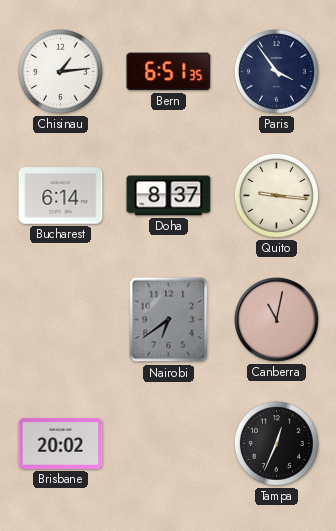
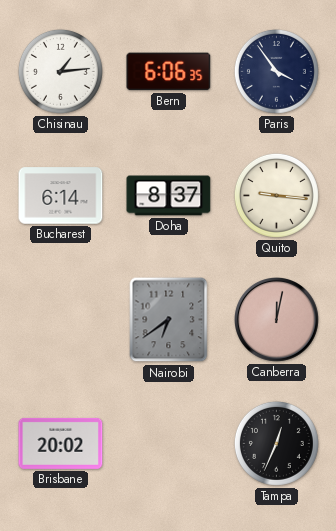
Bern: 6:51 -> 6:06 (169, 72)
Canberra: 11:02 -> 12:02 (277, 320)
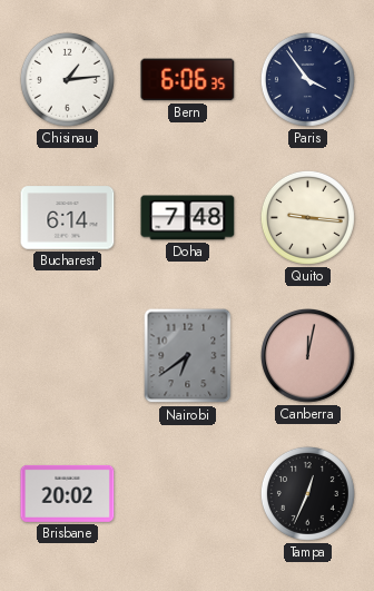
Doha: 8:37 -> 7:48 (188, 218)
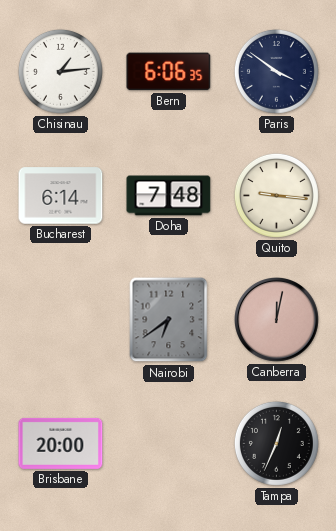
Paris: 3:54 -> 3:51 (276, 71)
Brisbane: 20:02 -> 20:00 (61, 443)
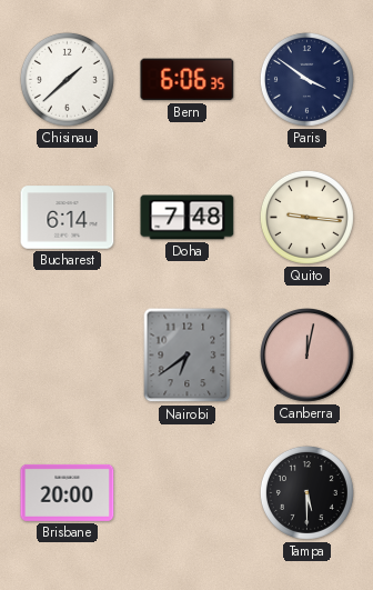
Chisinau: 1:14 -> 1:38 (67, 79)
Tampa: 12:34 -> 5:30 (306, 492)
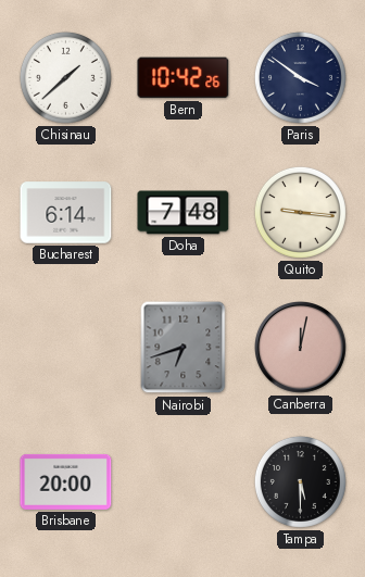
Bern: 6:06 -> 10:42 (184, 78)
Nairobi: 6:39 -> 6:42 (184, 348)
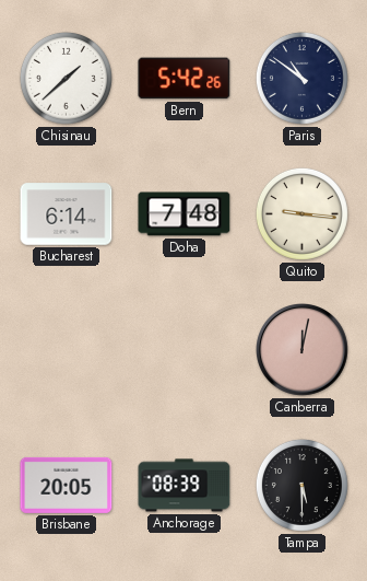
Bern: 10:42 -> 5:42 (185, 79)
Paris: 3:51 -> 10:51 (301, 78)
Nairobi: 6:42 -> none (184, 348)
Brisbane: 20:00 -> 20:05 (67, 485)
Anchorage: none -> 08:39 (185, 486)
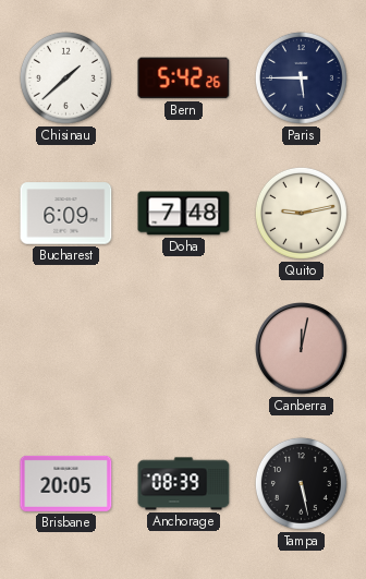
Paris: 10:51 -> 5:45 (301, 77)
Bucharest: 6:14 -> 6:09 (66, 214)
Quito: 9:16 -> 9:13 (301, 213)
Tampa: 5:30 -> 5:28 (301, 483)
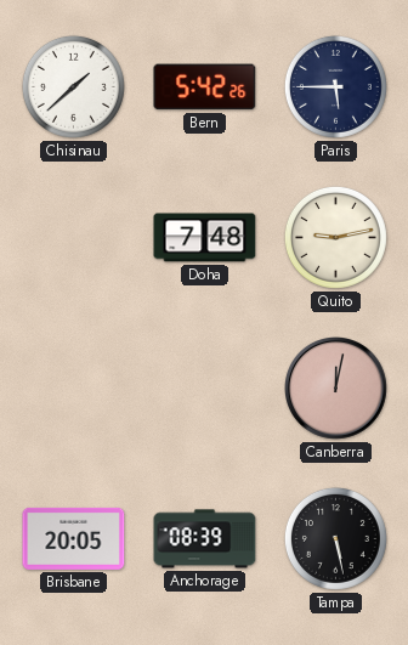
Bucharest: 6:09 -> none (66, 214)
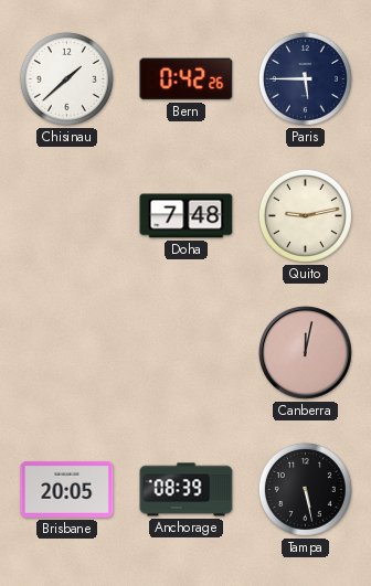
Bern: 5:42 -> 0:42 (187, 79)
